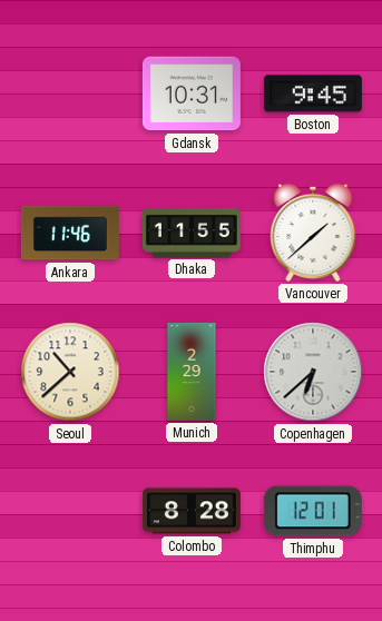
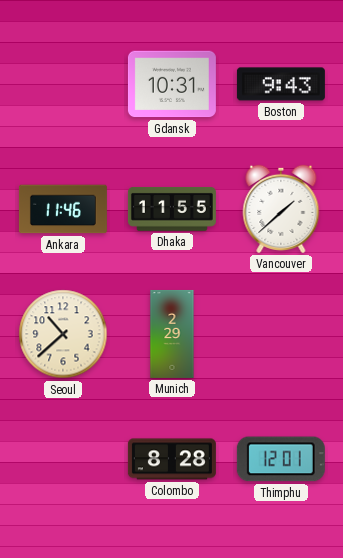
Boston: 9:45 -> 9:43 (281, 84)
Copenhagen: 6:38 -> none (313, 372)
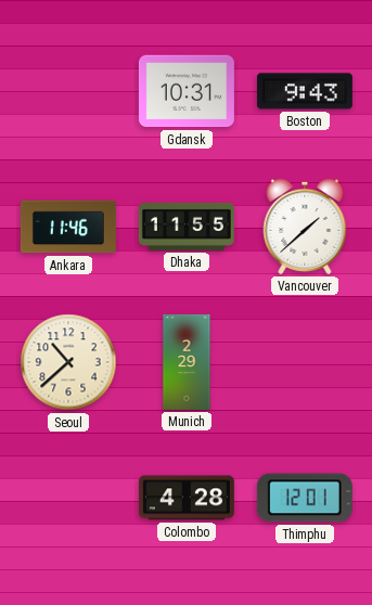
Colombo: 8:28 -> 4:28 (187, 498)
